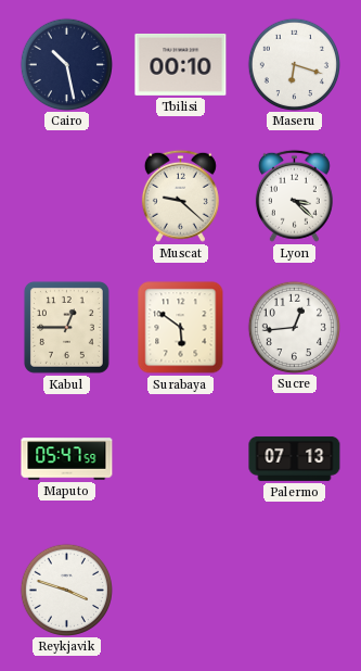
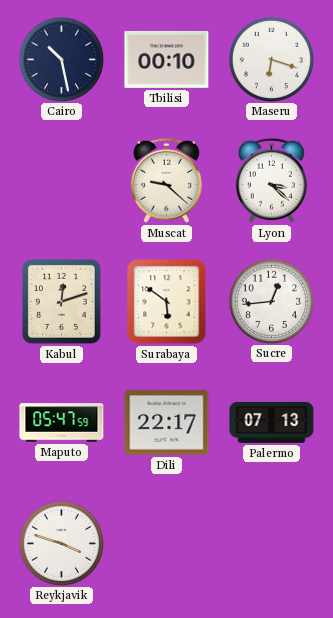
Kabul: 12:45 -> 12:12 (61, 301)
Dili: none -> 22:17 (167, 423)
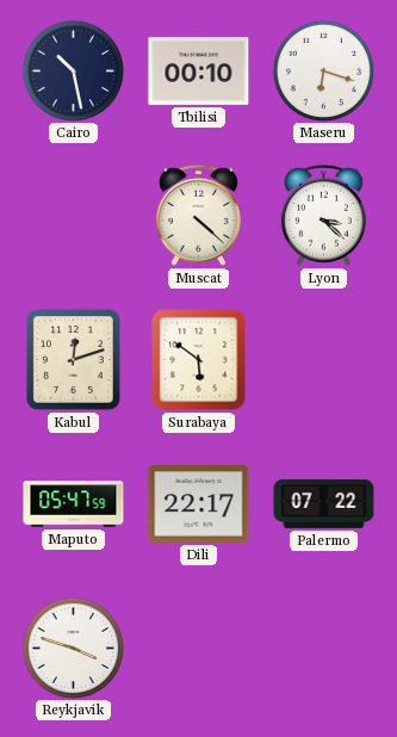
Muscat: 9:22 -> 4:22 (198, 215)
Sucre: 12:44 -> none (271, 301)
Palermo: 07:13 -> 07:22 (324, 503)
